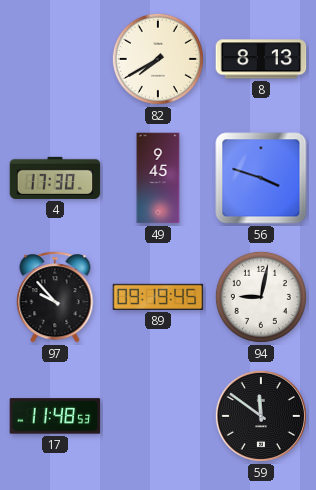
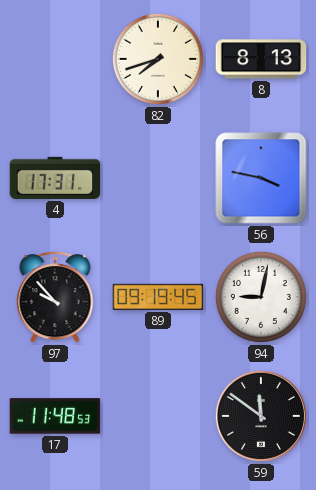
82: 7:40 -> 7:42 (158, 59)
4: 17:30 -> 17:31 (55, 178)
49: 9:45 -> none (158, 178)
56: 3:48 -> 3:47 (261, 178)
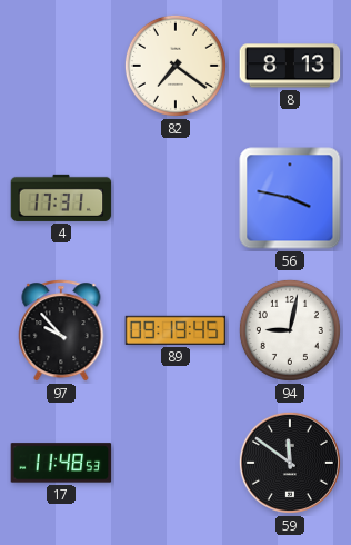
82: 7:42 -> 7:21 (175, 66)
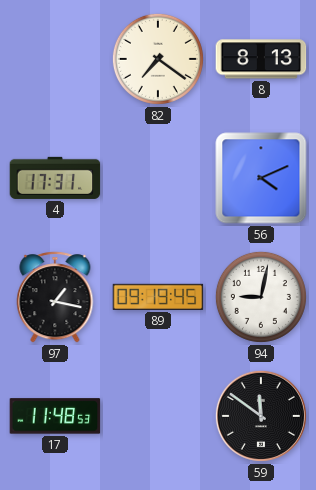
56: 3:47 -> 4:11 (261, 178)
97: 9:53 -> 1:17 (55, 297)
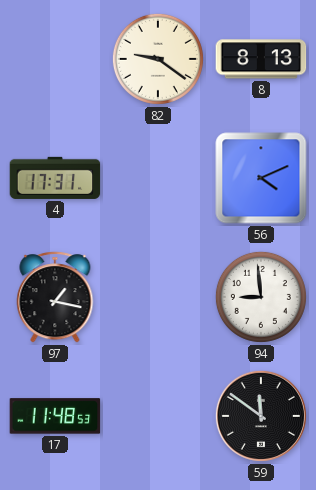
82: 7:21 -> 9:21 (158, 59)
89: 09:19 -> none (158, 297)
94: 9:02 -> 8:59 (261, 297)
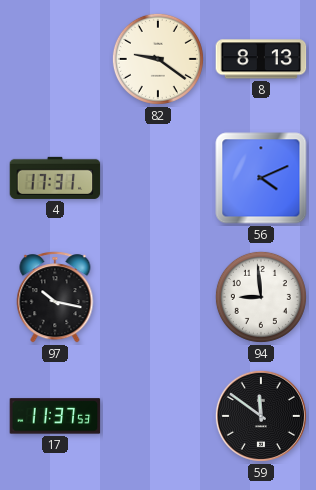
97: 1:17 -> 10:17 (55, 297)
17: 11:48 -> 11:37 (55, 416)
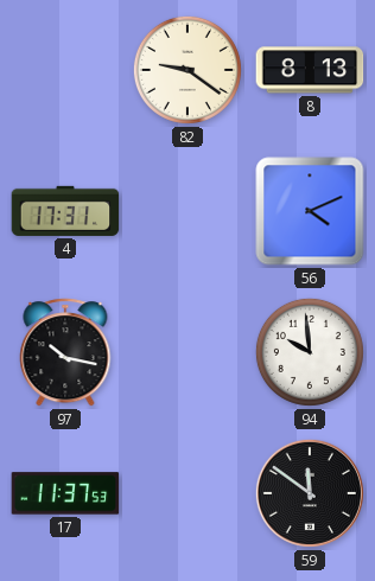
94: 8:59 -> 9:59 (310, 352)
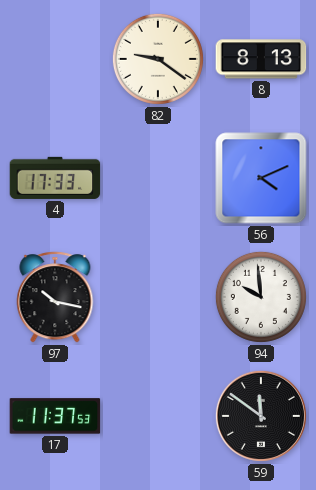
4: 17:31 -> 17:33 (55, 178)
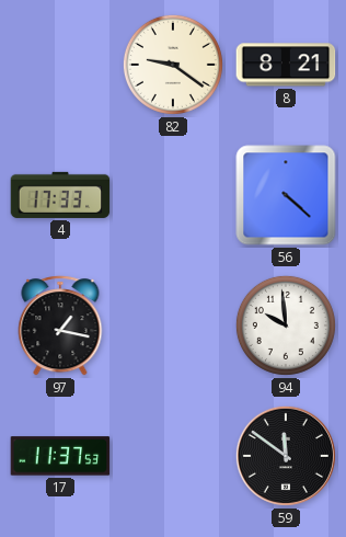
8: 8:13 -> 8:21 (286, 65)
56: 4:11 -> 4:22 (286, 195)
97: 10:17 -> 1:17 (60, 325)
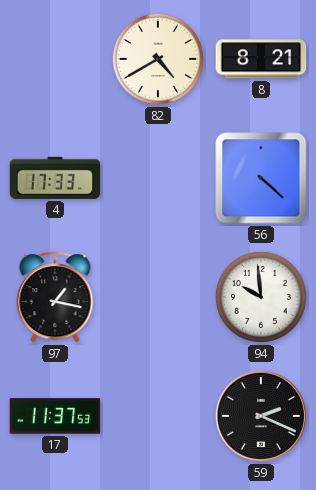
82: 9:21 -> 4:40 (158, 59)
59: 11:51 -> 2:19 (261, 416)
